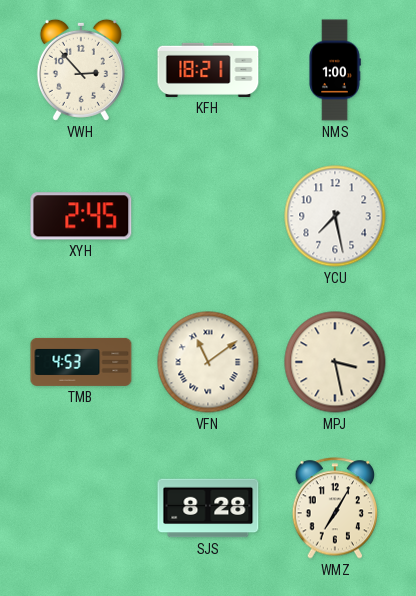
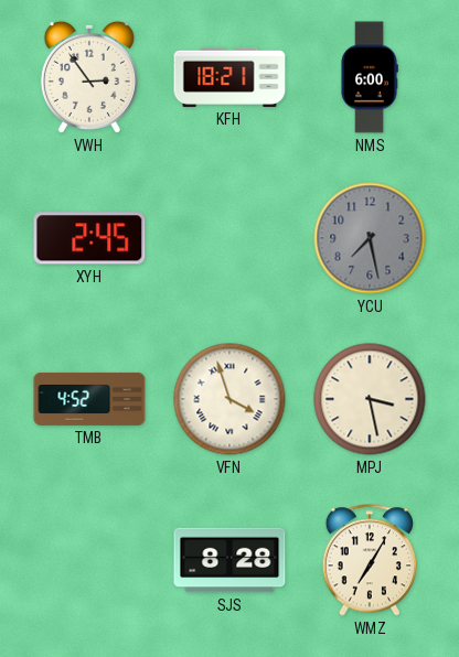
VWH: 2:53 -> 2:54 (89, 77)
NMS: 1:00 -> 6:00 (370, 77)
YCU dial: white -> grey (370, 238)
TMB: 4:53 -> 4:52 (89, 399)
VFN: 11:09 -> 3:57 (229, 399)
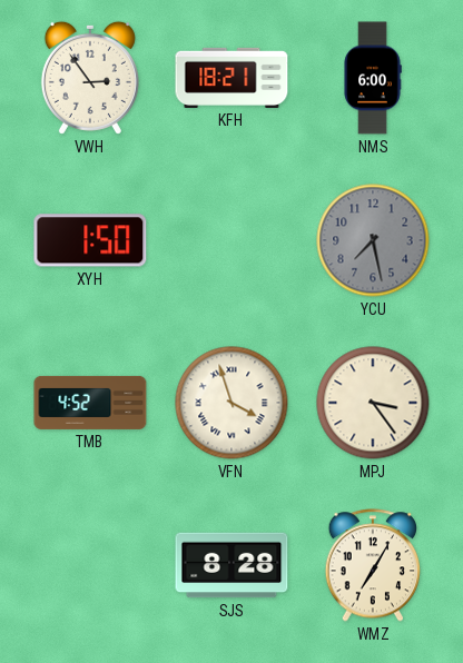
XYH: 2:45 -> 1:50 (90, 240)
MPJ: 3:28 -> 3:24 (373, 403)
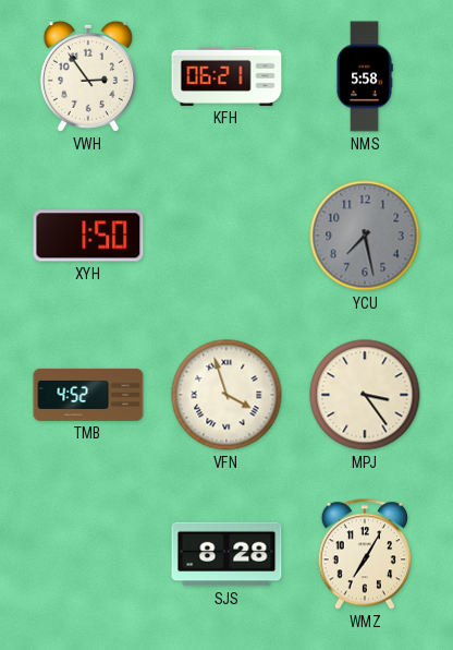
KFH: 18:21 -> 06:21 (226, 76)
NMS: 6:00 -> 5:58 (365, 76)
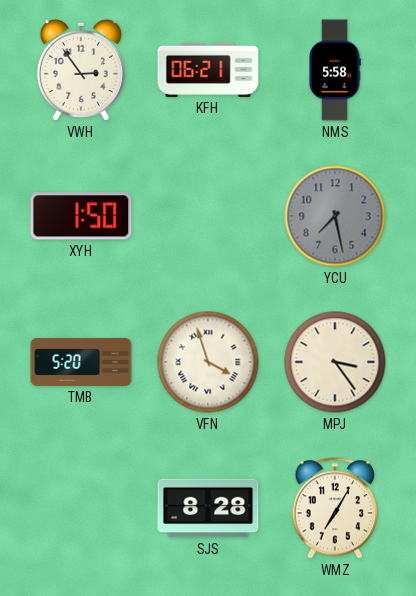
TMB: 4:52 -> 5:20 (81, 362)
